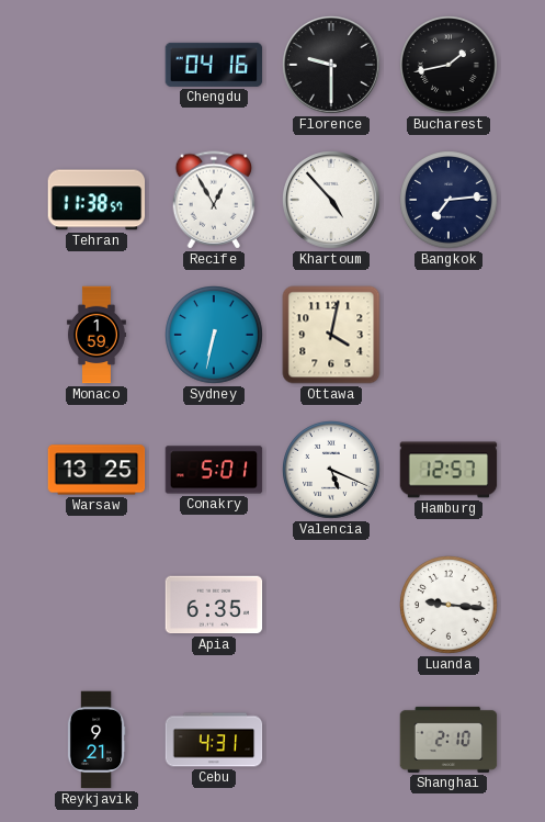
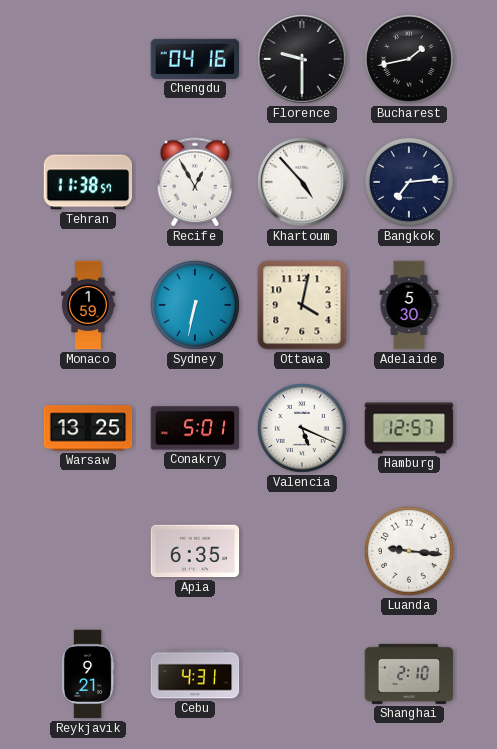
Adelaide: none -> 5:30 (409, 305)
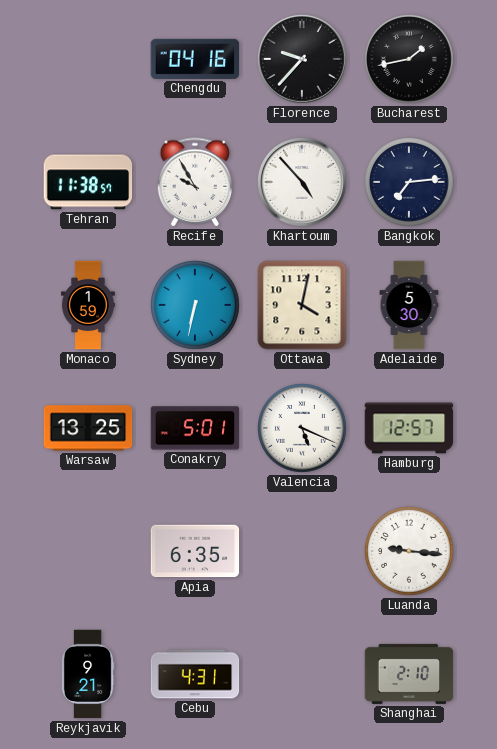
Florence: 9:30 -> 9:37 (303, 60)
Recife: 12:55 -> 9:55 (195, 182)
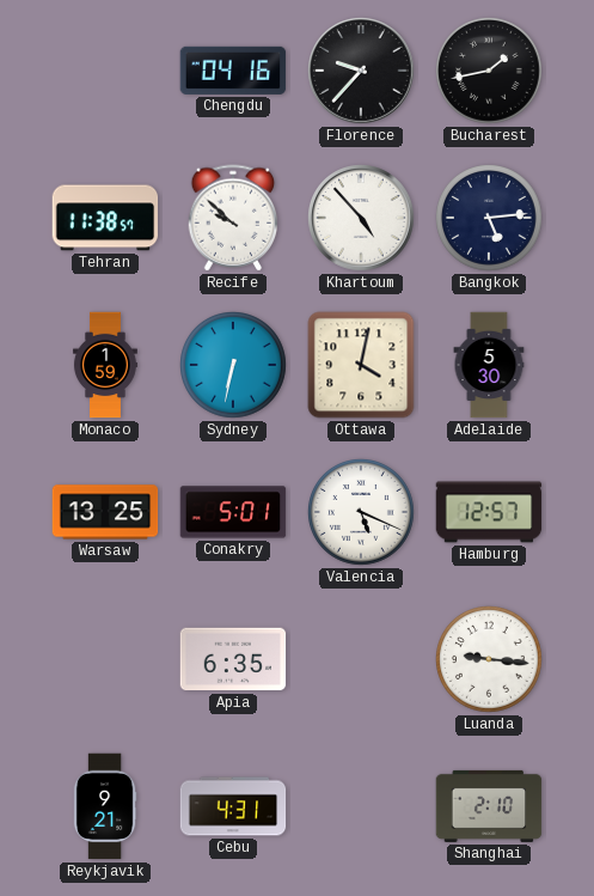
Recife: 9:55 -> 9:52 (233, 218)
Bangkok: 7:14 -> 5:14 (490, 219)
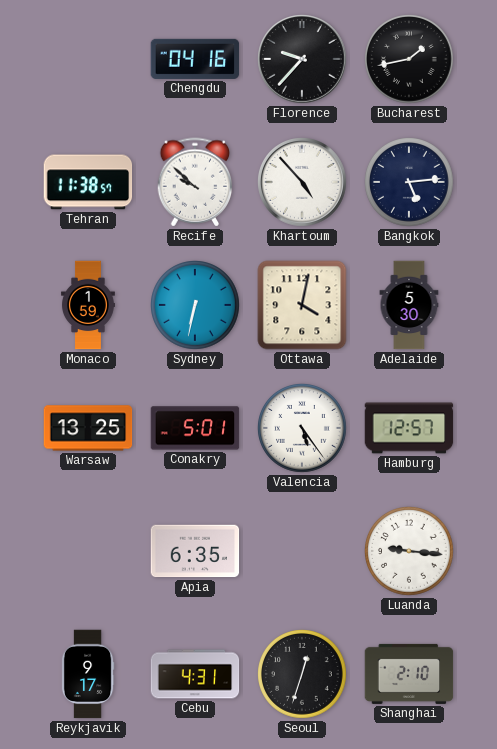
Valencia: 5:19 -> 5:24 (303, 429)
Reykjavik: 9:21 -> 9:17 (88, 674)
Seoul: none -> 12:33 (303, 675)
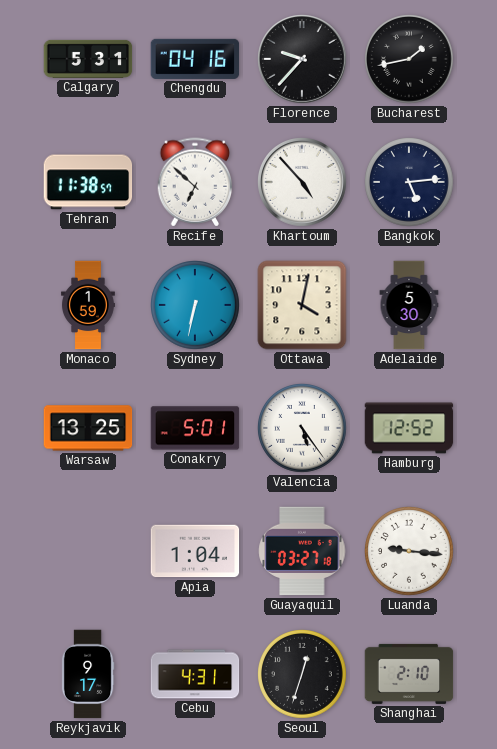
Calgary: none -> 5:31 (88, 59)
Recife: 9:52 -> 6:52 (195, 182)
Hamburg: 12:57 -> 12:52 (409, 428)
Apia: 6:35 -> 1:04 (195, 551)
Guayaquil: none -> 03:27 (302, 551)
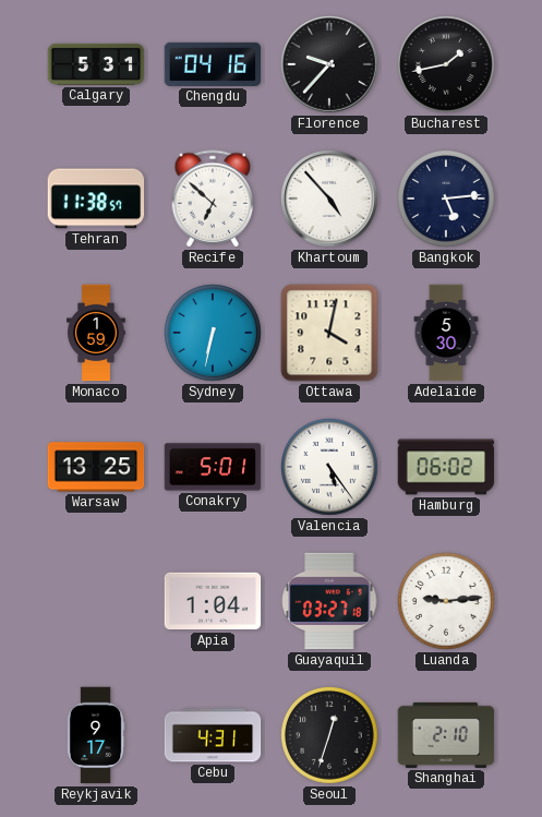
Hamburg: 12:52 -> 06:02 (446, 467)
Luanda: 9:16 -> 9:14 (447, 602)
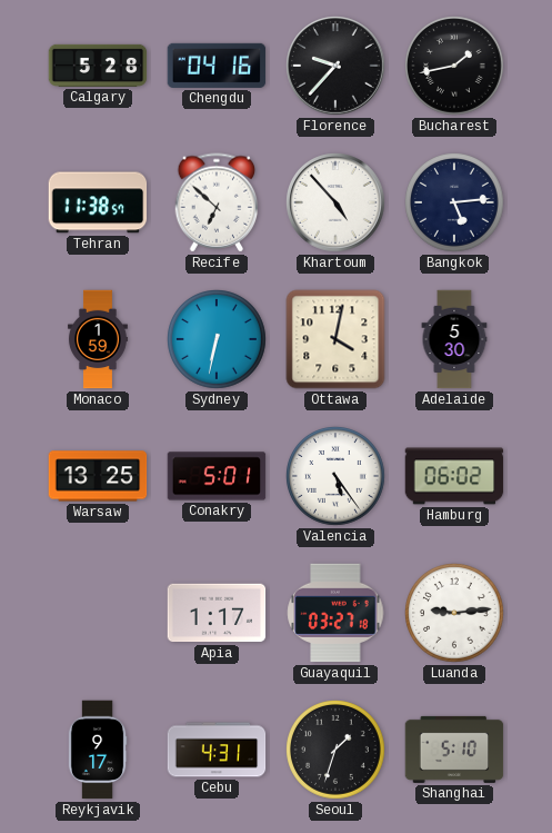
Calgary: 5:31 -> 5:28 (98, 66)
Apia: 1:04 -> 1:17 (217, 613)
Seoul: 12:33 -> 1:33 (337, 751)
Shanghai: 2:10 -> 5:10 (454, 750)
